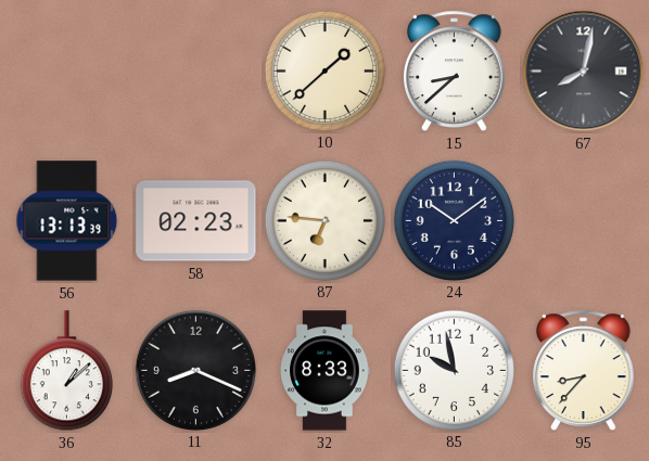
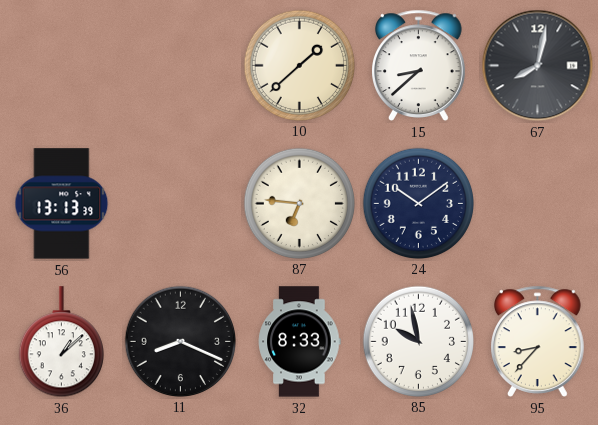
58: 02:23 -> none (196, 221)
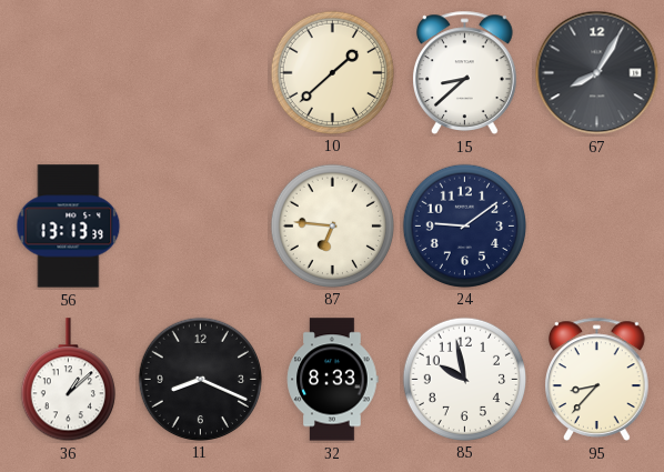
67: 8:02 -> 8:05 (597, 73)
24: 10:09 -> 9:09 (464, 225)
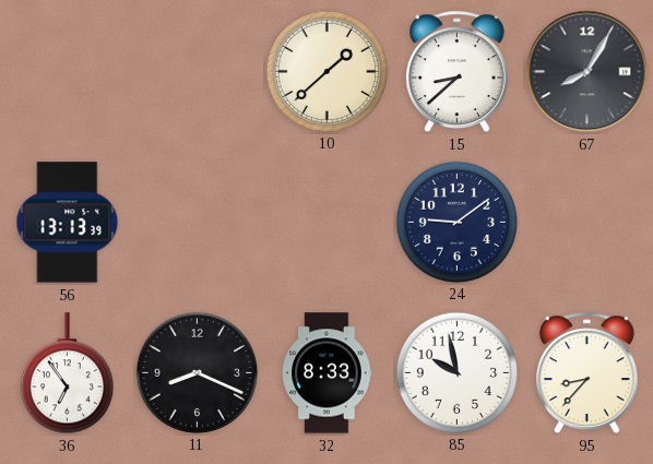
87: 6:46 -> none (332, 225)
36: 1:08 -> 6:54 (67, 373)
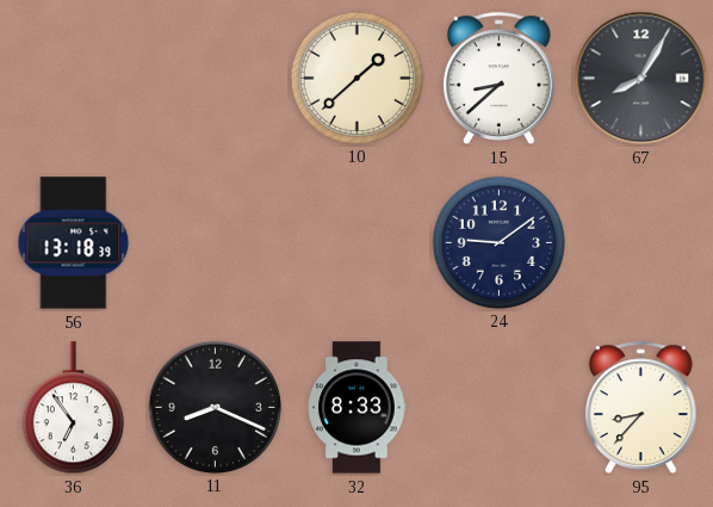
56: 13:13 -> 13:18 (74, 243)
85: 9:58 -> none (456, 372)
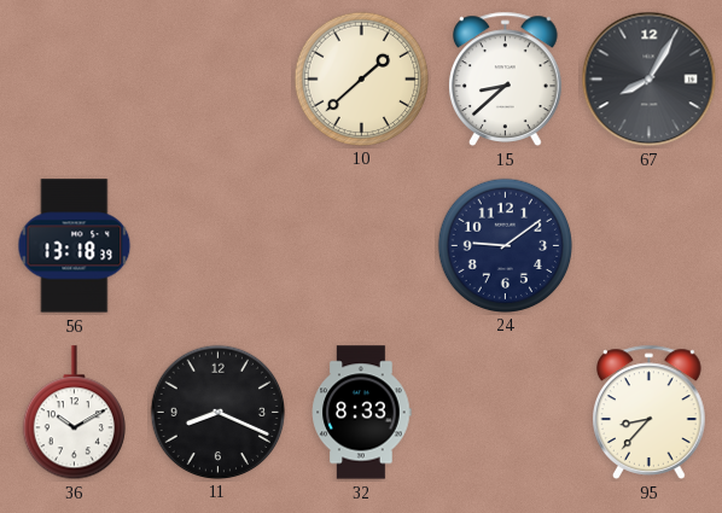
36: 6:54 -> 10:10 (74, 413)
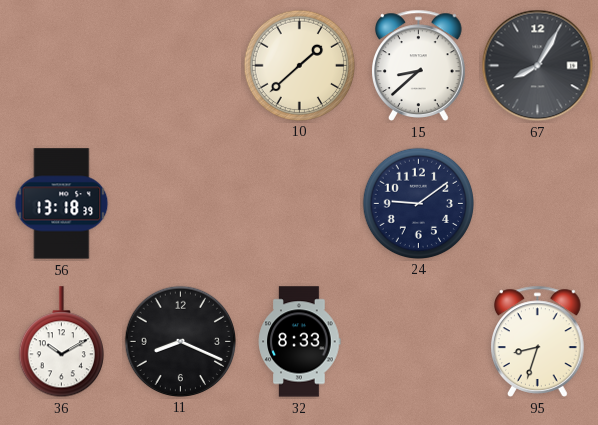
95: 8:37 -> 8:33 (538, 341)
